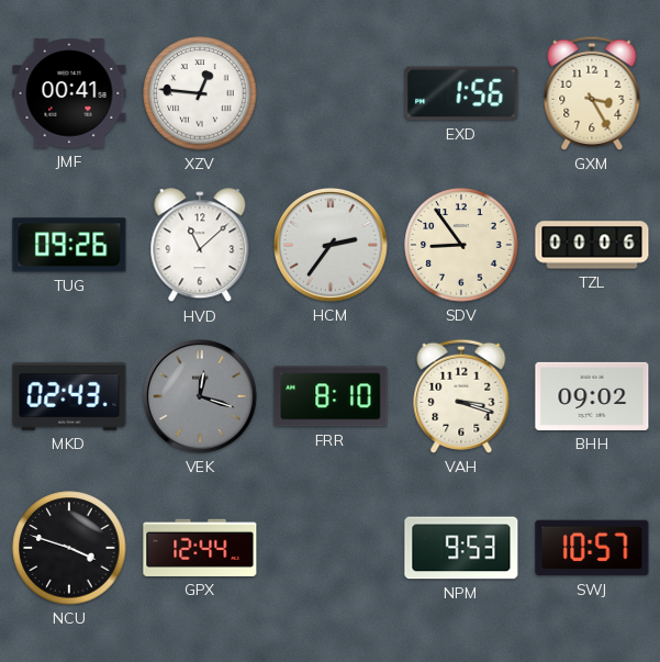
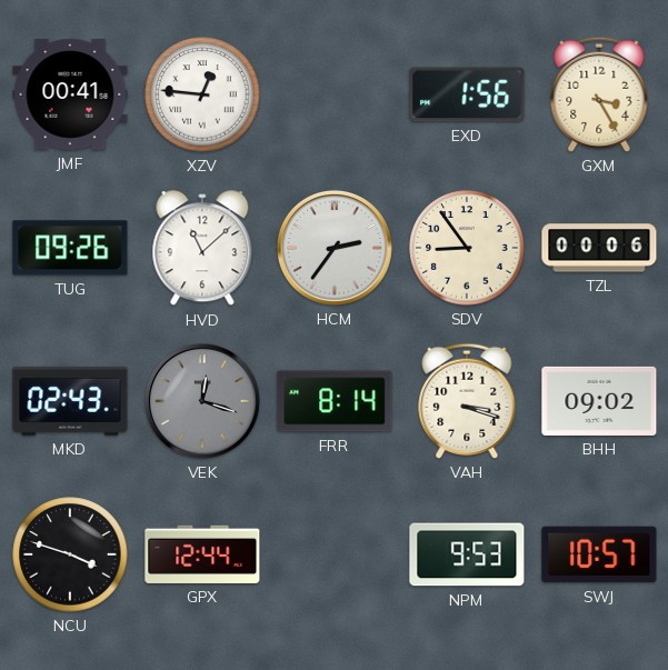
FRR: 8:10 -> 8:14 (335, 401)
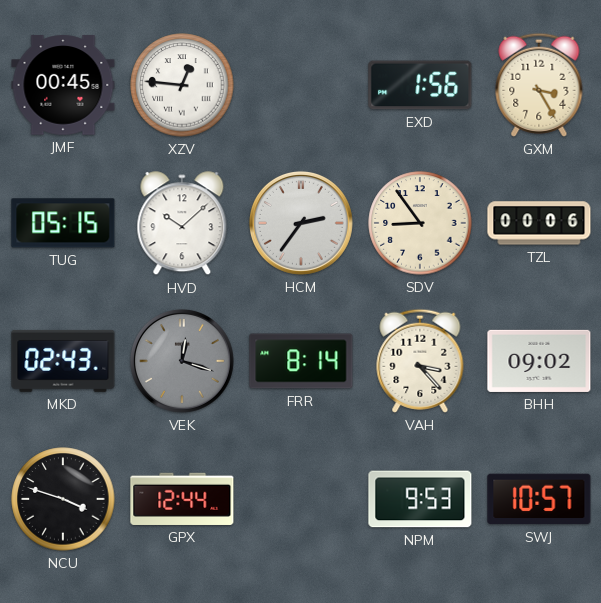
JMF: 00:41 -> 00:45 (63, 85)
TUG: 09:26 -> 05:15 (63, 223)
HVD: 11:08 -> 10:08 (182, 224)
VAH: 3:18 -> 3:23 (420, 361)
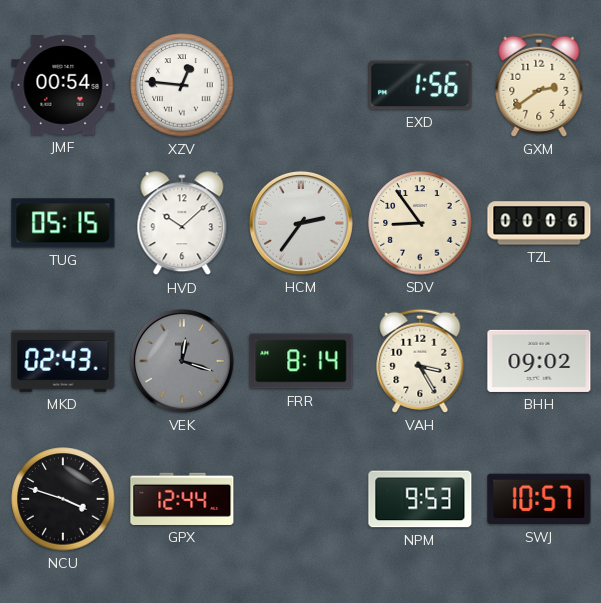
JMF: 00:45 -> 00:54 (63, 85)
GXM: 3:25 -> 2:39 (539, 85)
VAH: 3:23 -> 3:25 (420, 361)
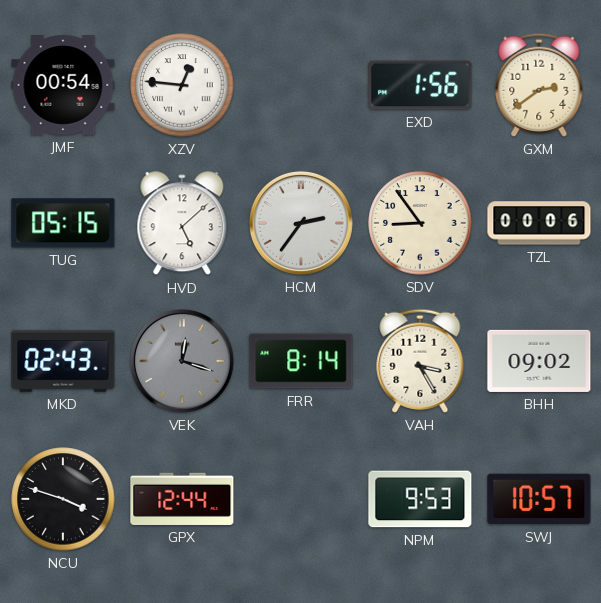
HVD: 10:08 -> 5:08 (182, 224)
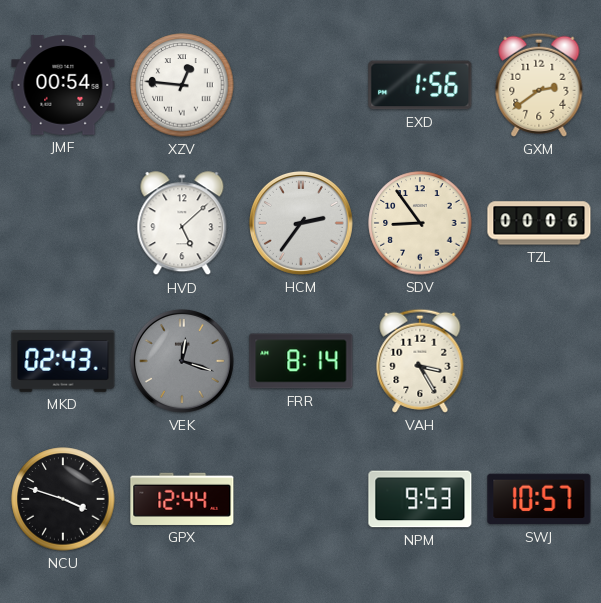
TUG: 05:15 -> none (63, 223)
BHH: 09:02 -> none (539, 361)
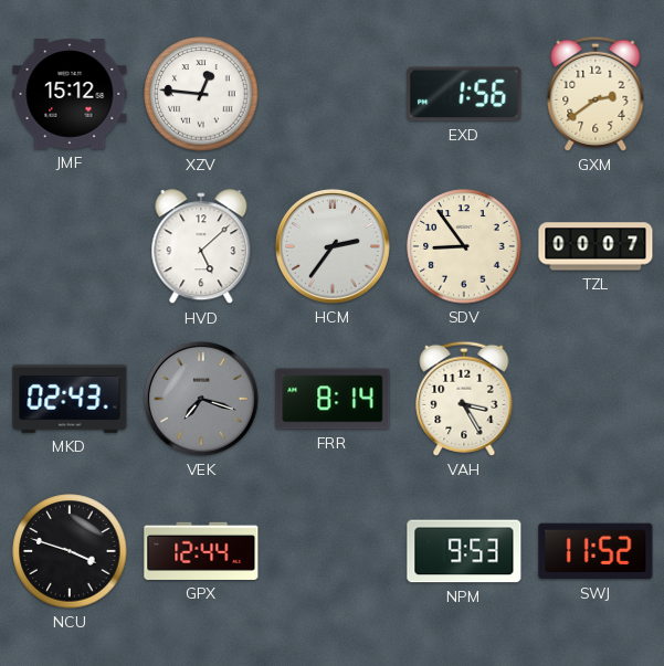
JMF: 00:54 -> 15:12 (70, 94)
TZL: 00:06 -> 00:07 (596, 246)
VEK: 12:18 -> 7:18 (201, 399)
SWJ: 10:57 -> 11:52 (596, 551)
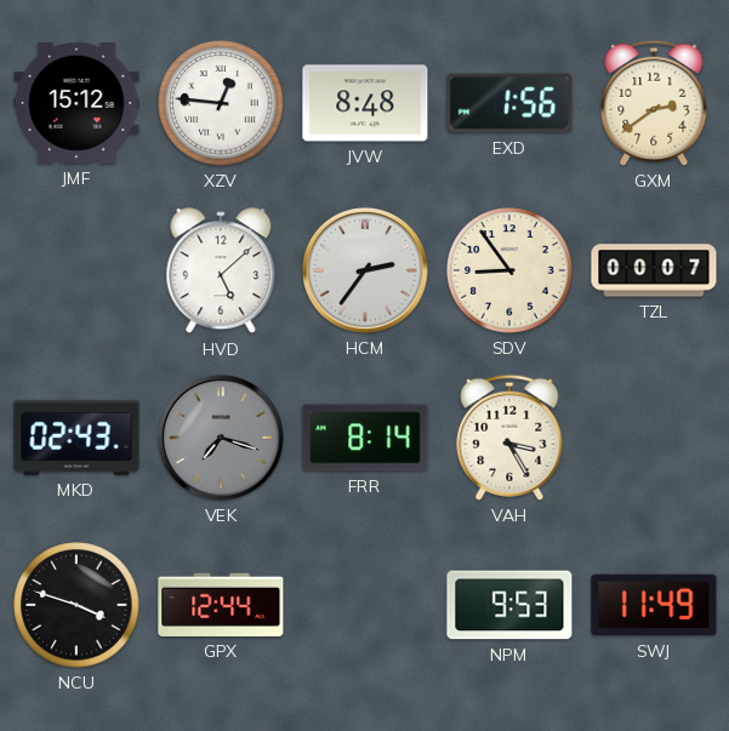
JVW: none -> 8:48 (365, 103)
SWJ: 11:52 -> 11:49 (654, 605)
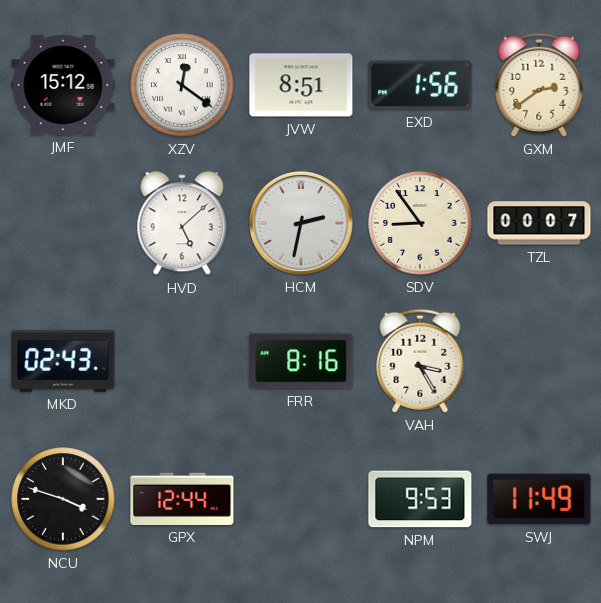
XZV: 12:46 -> 12:21 (182, 85)
JVW: 8:48 -> 8:51 (301, 85)
HCM: 2:36 -> 2:32 (301, 223)
VEK: 7:18 -> none (221, 438)
FRR: 8:14 -> 8:16 (301, 361)
